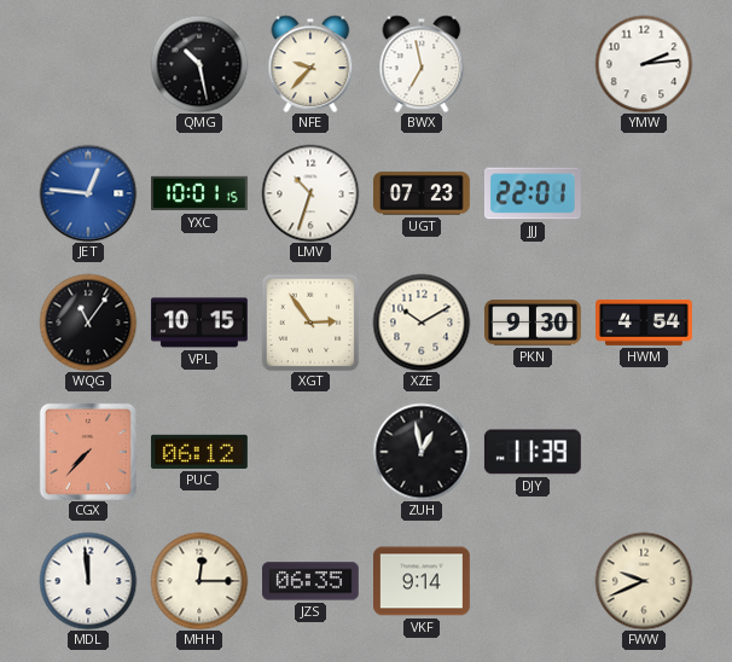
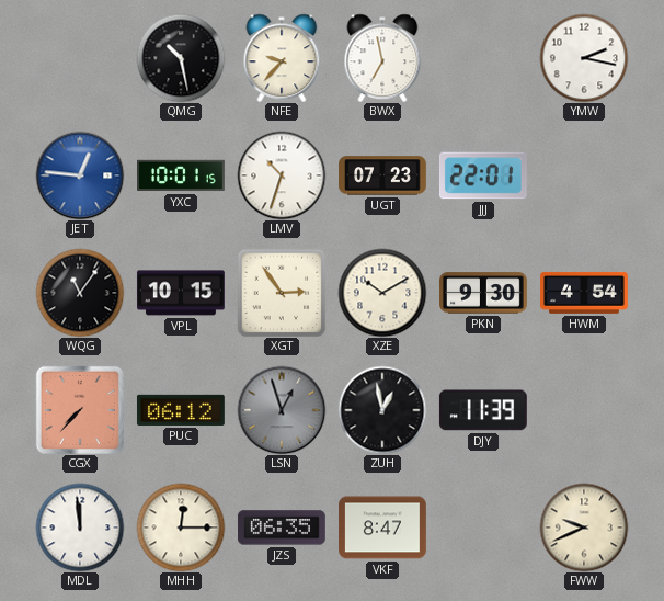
YMW: 2:14 -> 2:17 (584, 58)
LSN: none -> 12:57 (282, 410)
VKF: 9:14 -> 8:47 (383, 528)
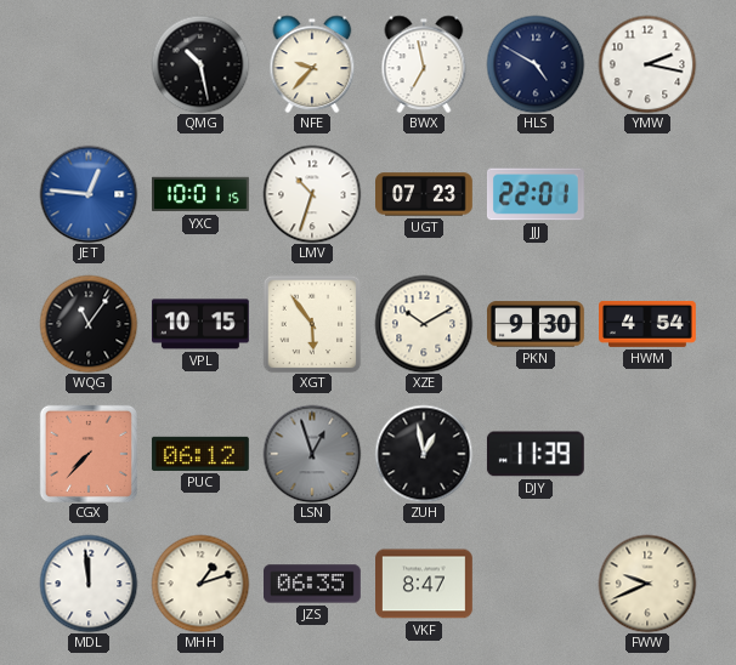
HLS: none -> 4:50 (536, 64)
XGT: 2:54 -> 5:54 (312, 324)
MHH: 12:15 -> 1:12 (200, 584)
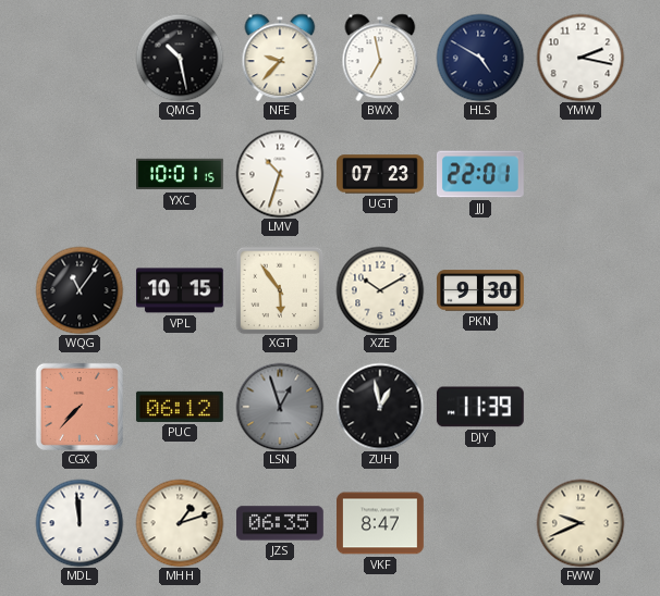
JET: 12:46 -> none (89, 194)
HWM: 4:54 -> none (649, 324)
